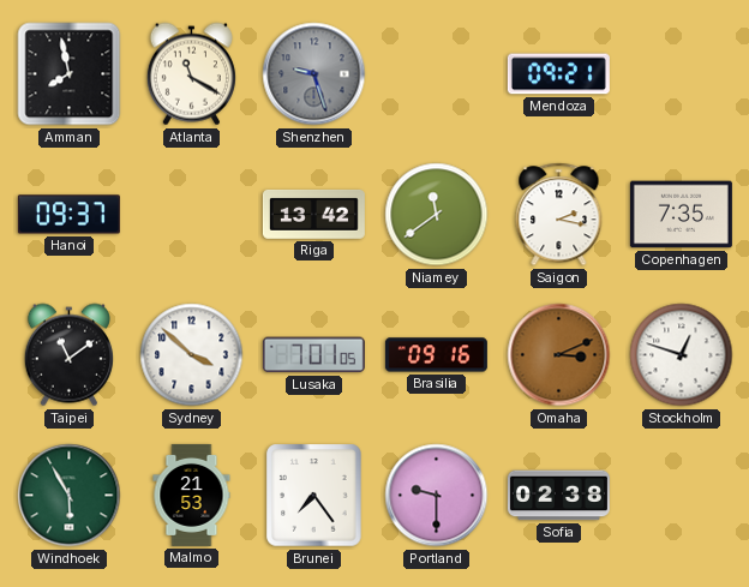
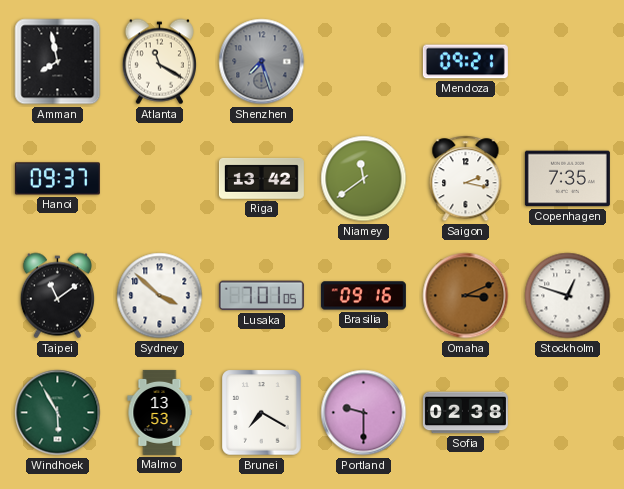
Shenzhen: 9:27 -> 7:27 (262, 62)
Malmo: 21:53 -> 13:53 (160, 412)
Brunei: 7:24 -> 7:20 (262, 413)
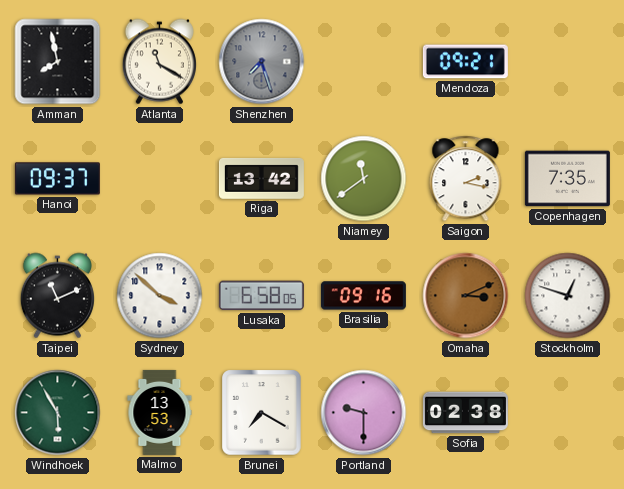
Taipei: 11:09 -> 11:11 (57, 296)
Lusaka: 7:01 -> 6:58 (261, 296)
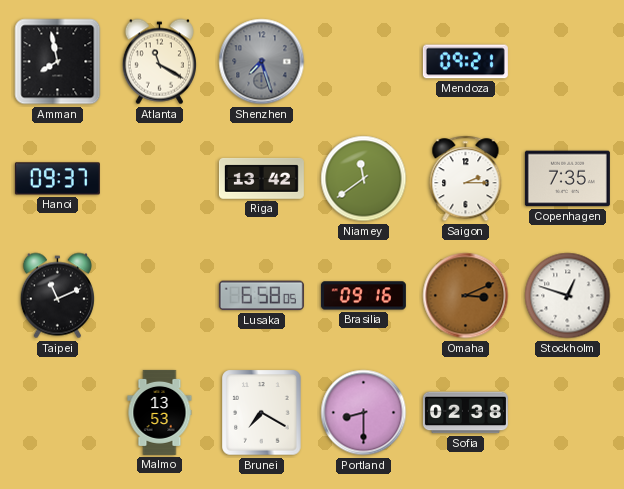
Saigon: 2:17 -> 2:15 (466, 179)
Sydney: 3:52 -> none (160, 296)
Windhoek: 5:55 -> none (58, 413)
Portland: 9:30 -> 8:30 (364, 413)
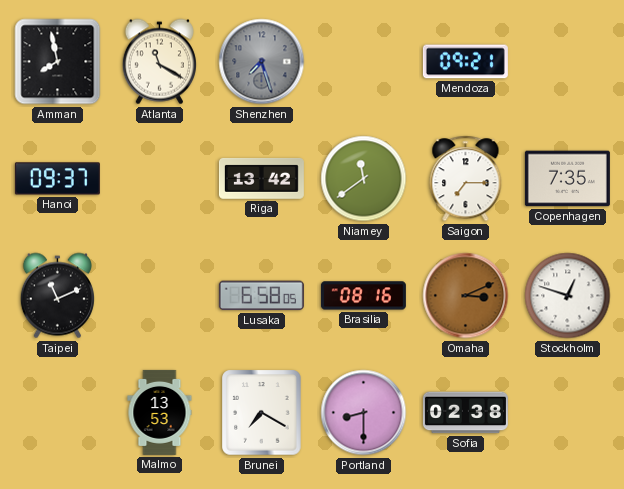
Saigon: 2:15 -> 7:15 (466, 179)
Brasilia: 09:16 -> 08:16 (363, 296)
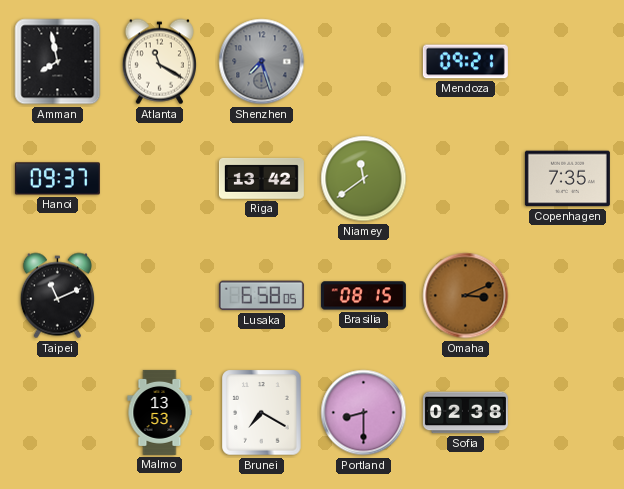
Saigon: 7:15 -> none (466, 179)
Brasilia: 08:16 -> 08:15 (363, 296)
Stockholm: 12:48 -> none (568, 296)
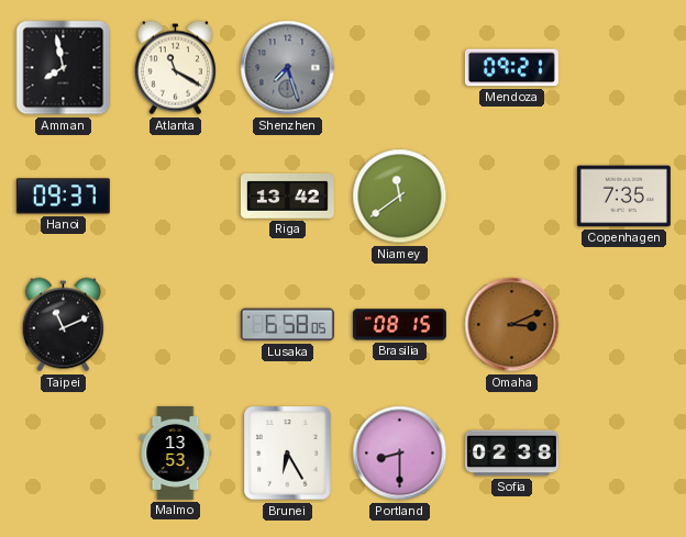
Brunei: 7:20 -> 6:25 (288, 454)
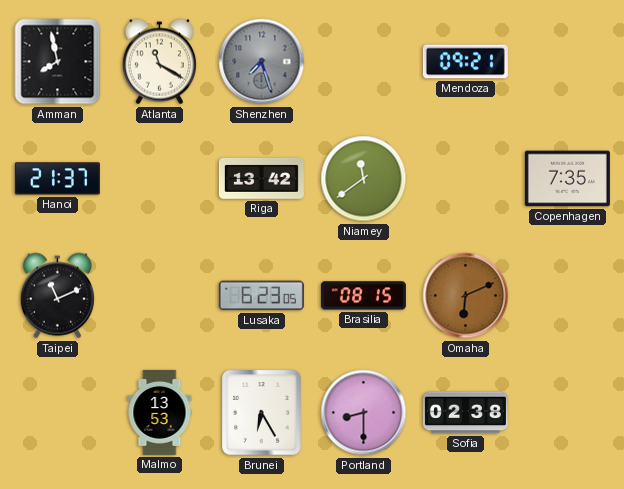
Hanoi: 09:37 -> 21:37 (57, 179)
Lusaka: 6:58 -> 6:23 (261, 296)
Omaha: 3:11 -> 6:11 (466, 296)
